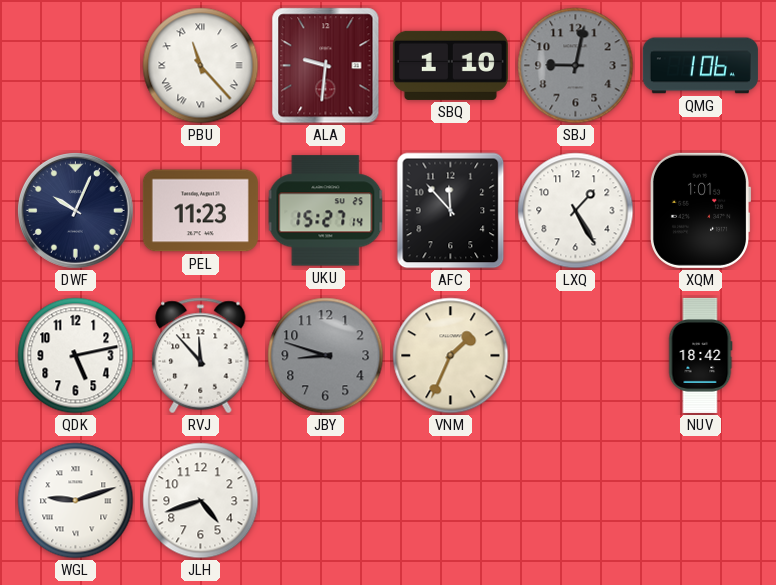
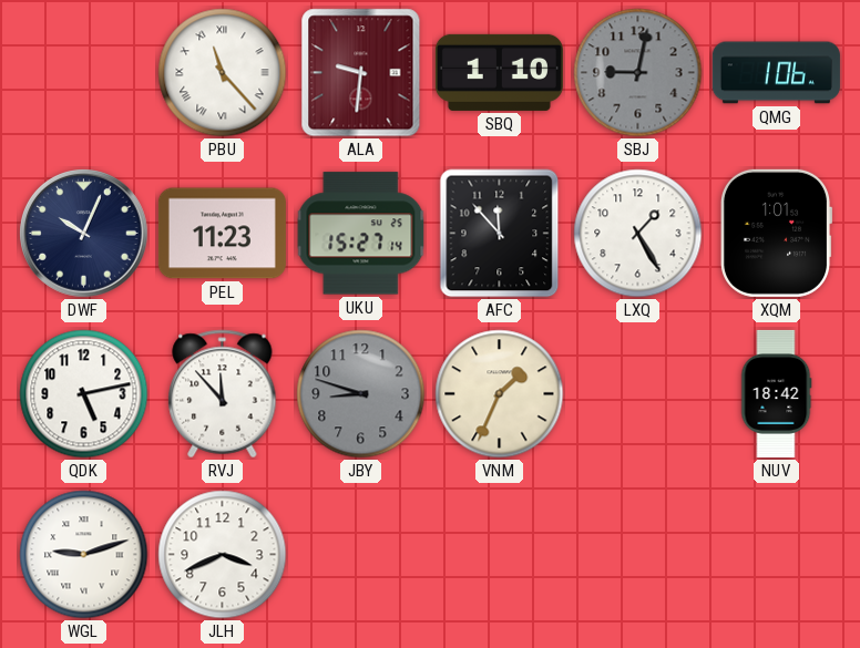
JLH: 4:42 -> 3:41 (223, 555)
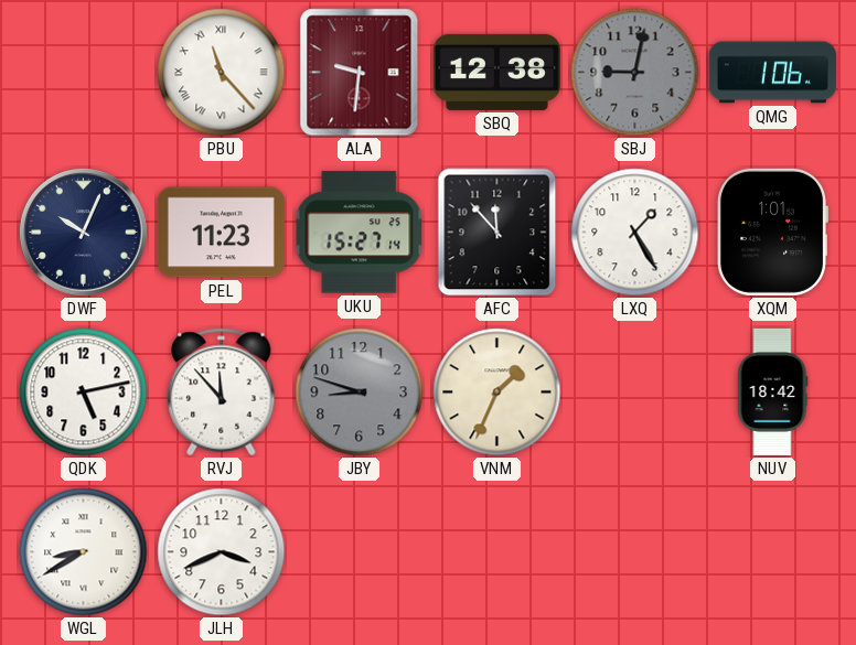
SBQ: 1:10 -> 12:38 (496, 72)
WGL: 9:12 -> 8:40 (84, 552)
